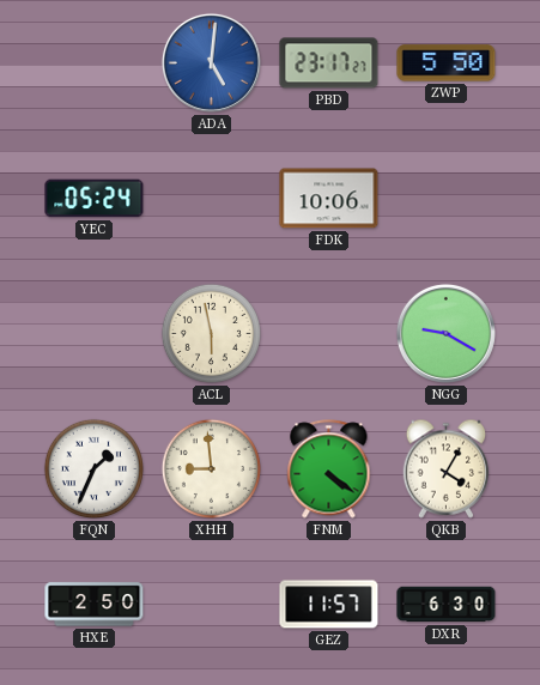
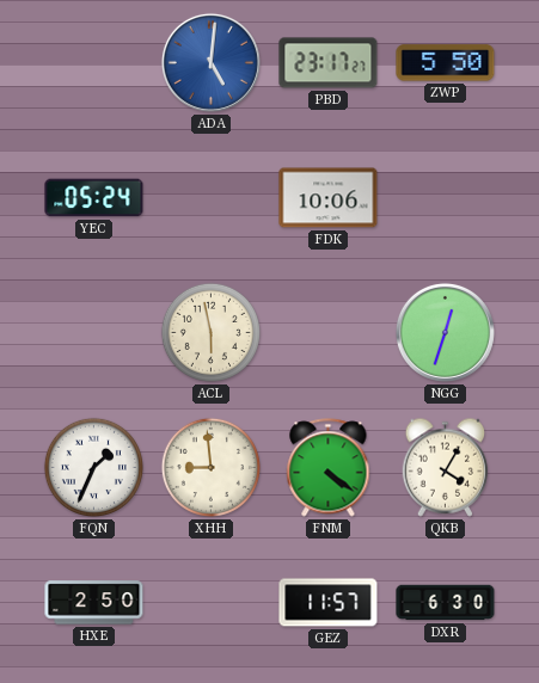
NGG: 9:20 -> 12:33 (445, 332)
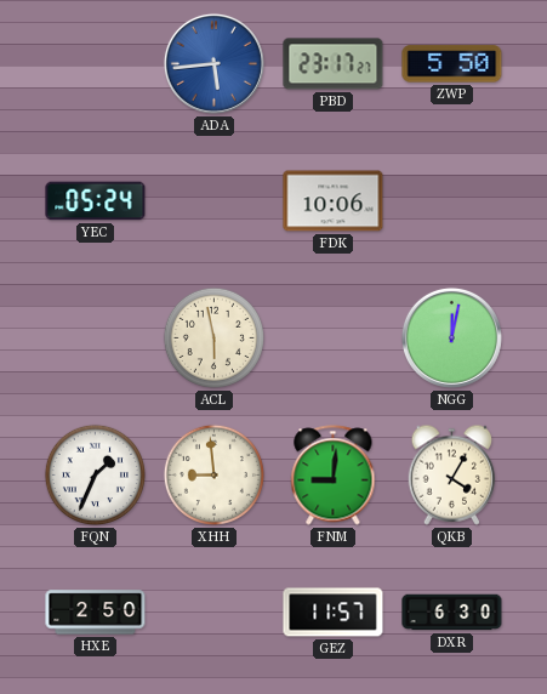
ADA: 5:01 -> 5:44 (213, 63)
NGG: 12:33 -> 12:02 (451, 337)
FNM: 4:21 -> 9:01 (334, 476)
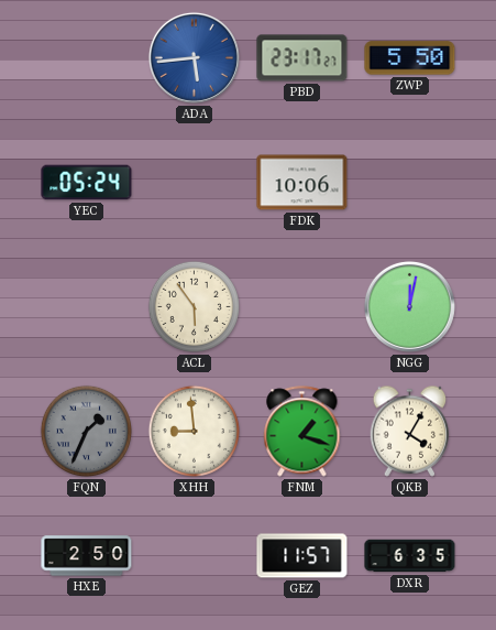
ACL: 5:58 -> 5:54 (194, 306)
FQN dial: white -> grey (86, 431)
FNM: 9:01 -> 1:18 (302, 432)
DXR: 6:30 -> 6:35 (410, 556)
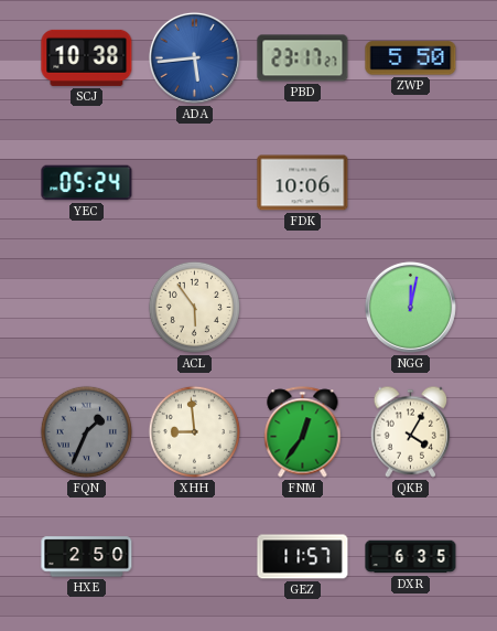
SCJ: none -> 10:38 (87, 57)
FNM: 1:18 -> 12:36 (303, 432)
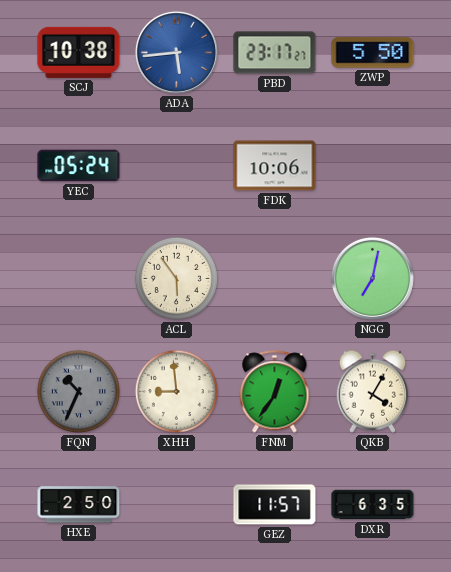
NGG: 12:02 -> 7:02 (372, 278)
FQN: 1:34 -> 10:34 (78, 391)
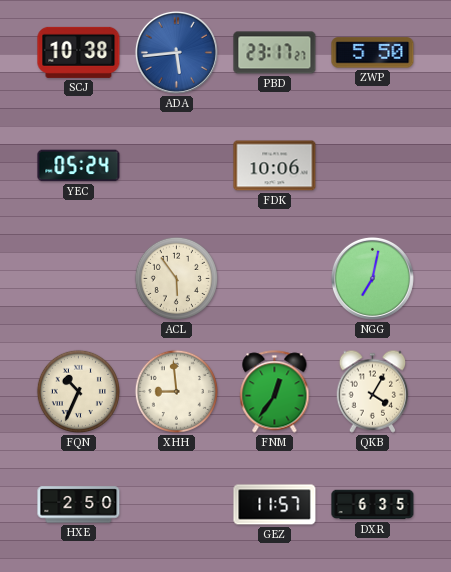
FQN dial: grey -> cream (78, 391)
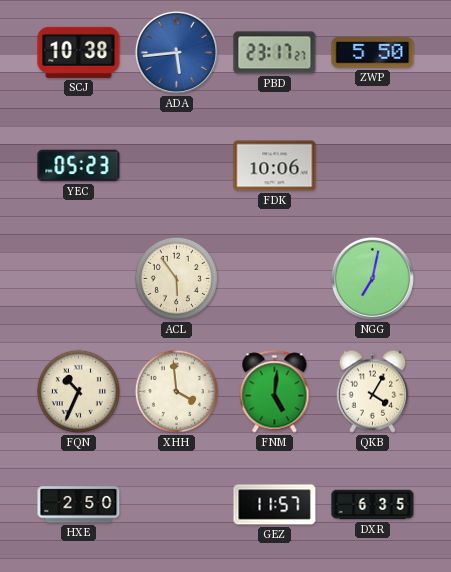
YEC: 05:24 -> 05:23 (79, 166)
XHH: 8:59 -> 3:59 (176, 391)
FNM: 12:36 -> 5:01 (275, 392)
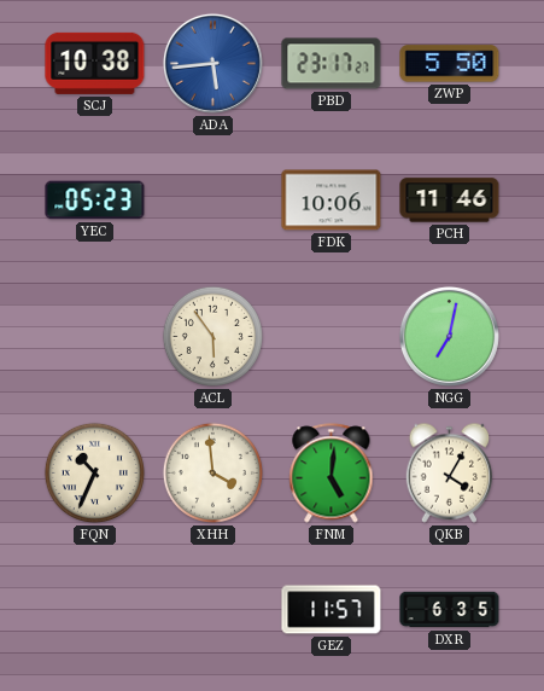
PCH: none -> 11:46 (450, 201)
HXE: 2:50 -> none (79, 505)
